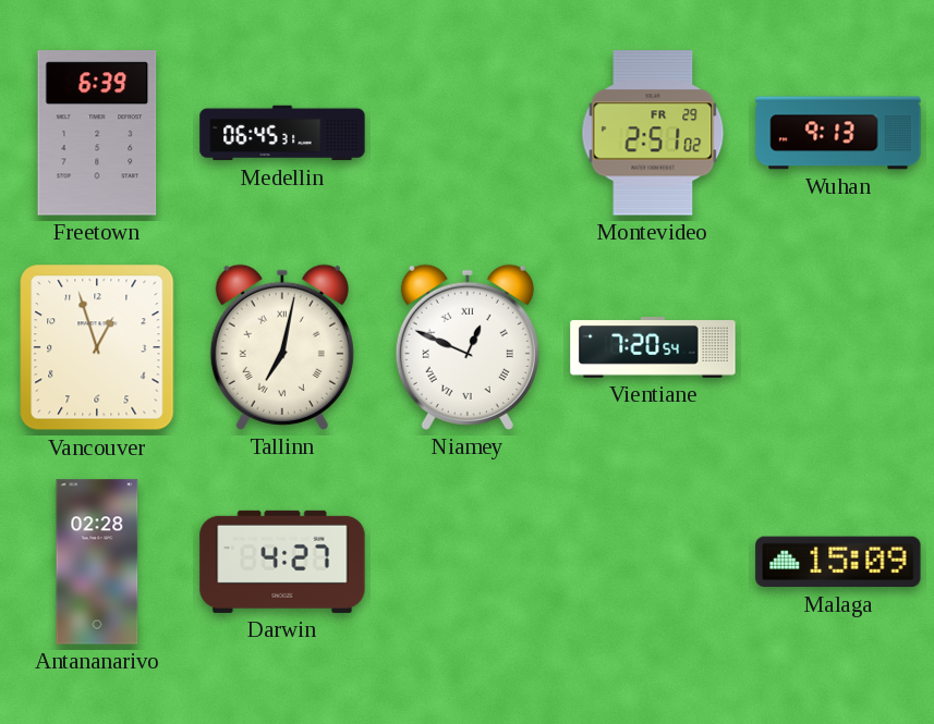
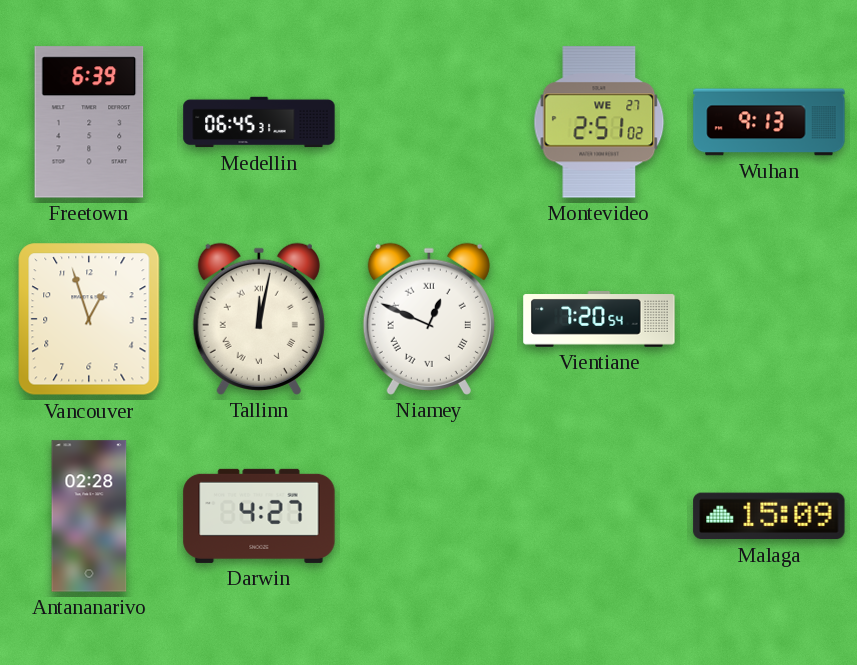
Montevideo date: FR 29 -> WE 27 (599, 122)
Tallinn: 7:02 -> 12:02 (259, 319)
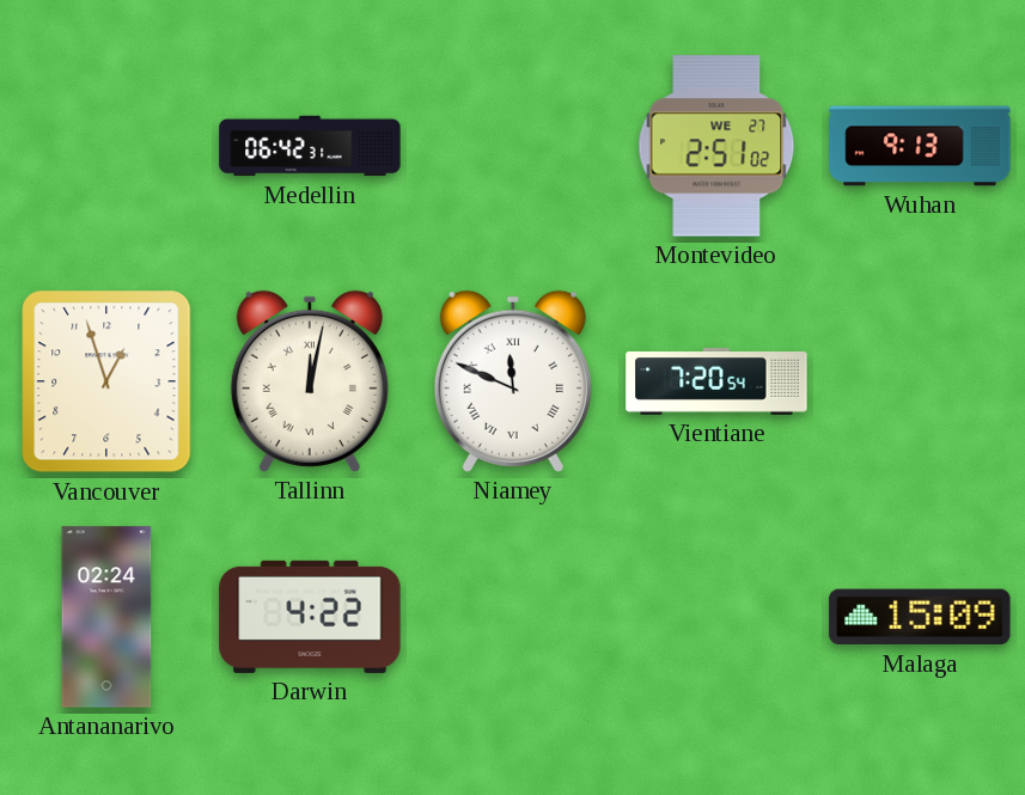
Freetown: 6:39 -> none (89, 122)
Medellin: 06:45 -> 06:42 (310, 146)
Niamey: 12:49 -> 11:49 (513, 381)
Antananarivo: 02:28 -> 02:24 (106, 617)
Darwin: 4:27 -> 4:22 (310, 617)
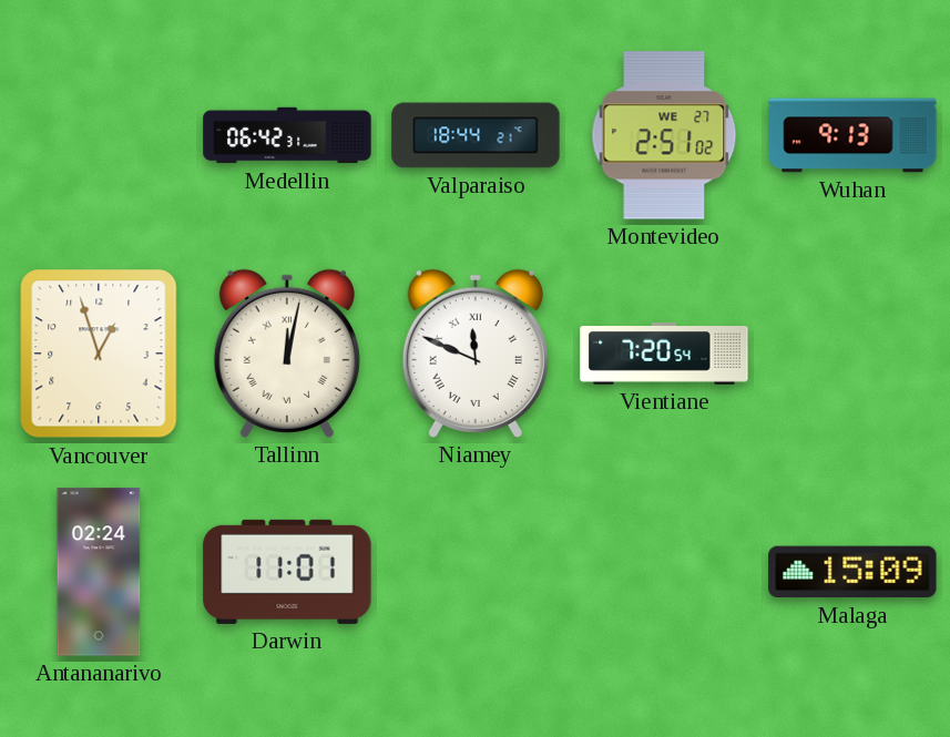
Valparaiso: none -> 18:44 (476, 135)
Darwin: 4:22 -> 11:01 (287, 572)
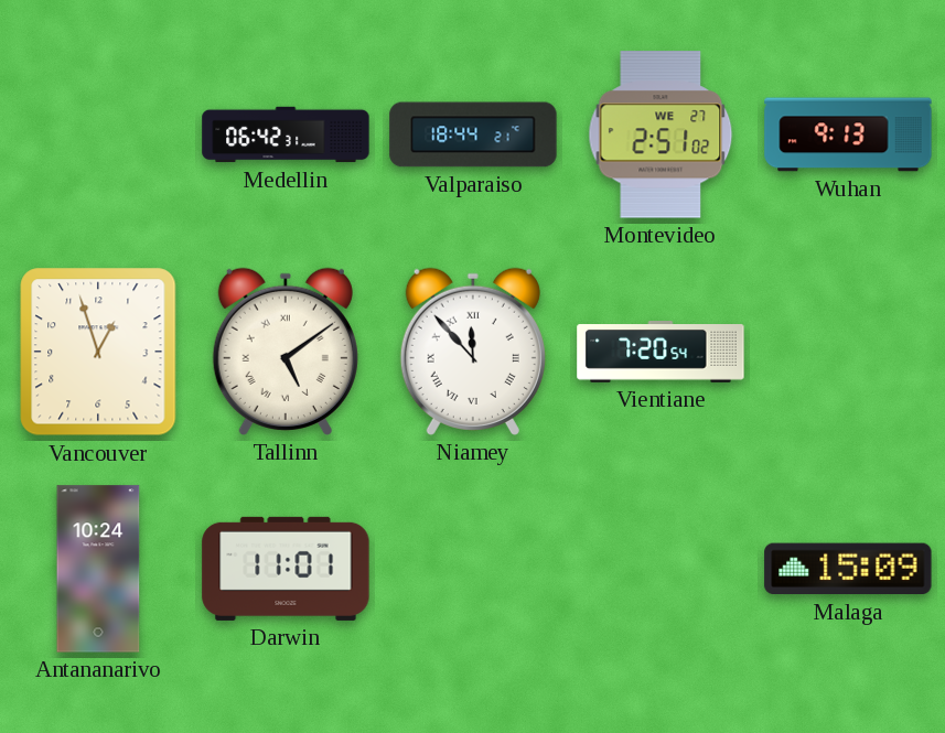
Tallinn: 12:02 -> 5:09 (286, 352)
Niamey: 11:49 -> 11:53 (473, 352)
Antananarivo: 02:24 -> 10:24 (98, 569)
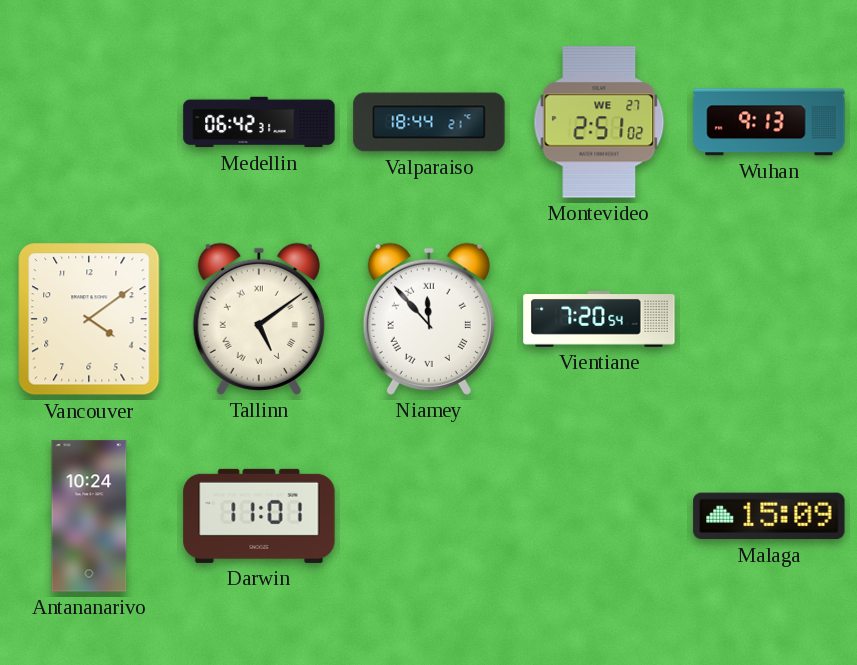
Vancouver: 12:57 -> 4:09 (89, 319)
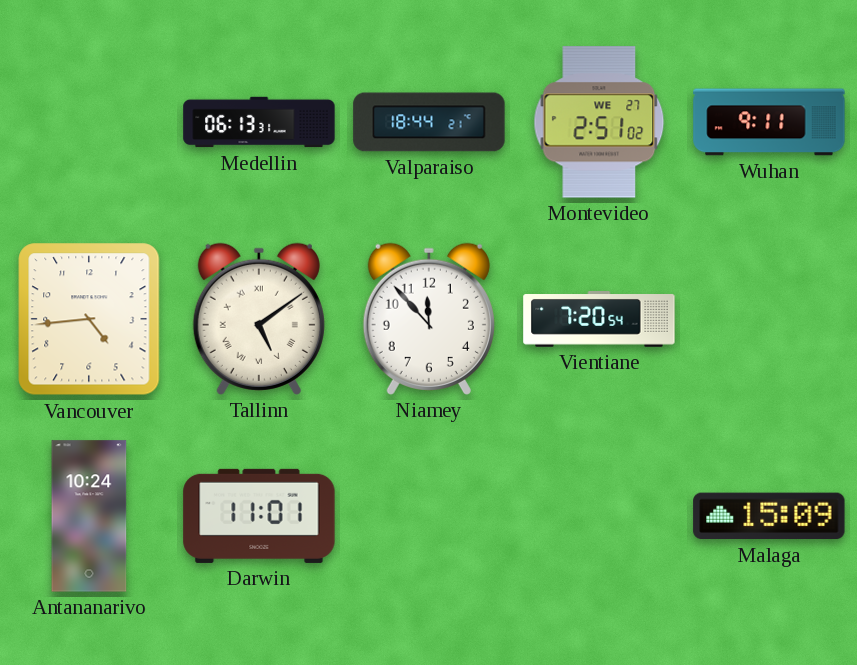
Medellin: 06:42 -> 06:13 (259, 122)
Wuhan: 9:13 -> 9:11 (769, 122)
Vancouver: 4:09 -> 4:44 (89, 319)
Niamey numerals: Roman -> Arabic (429, 319)
